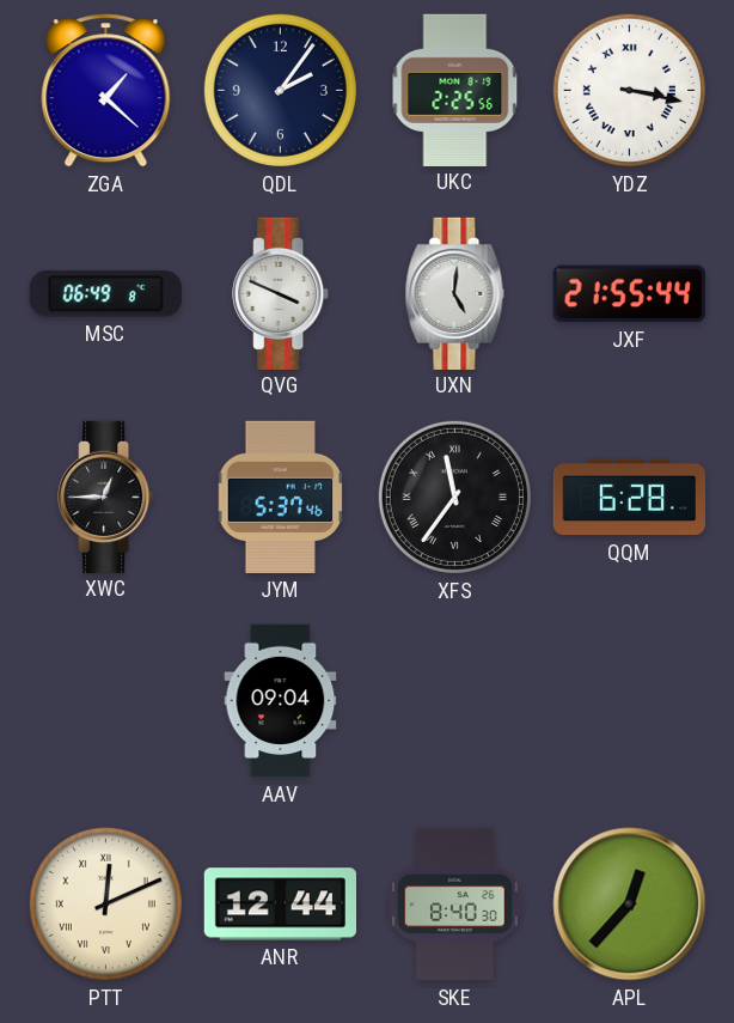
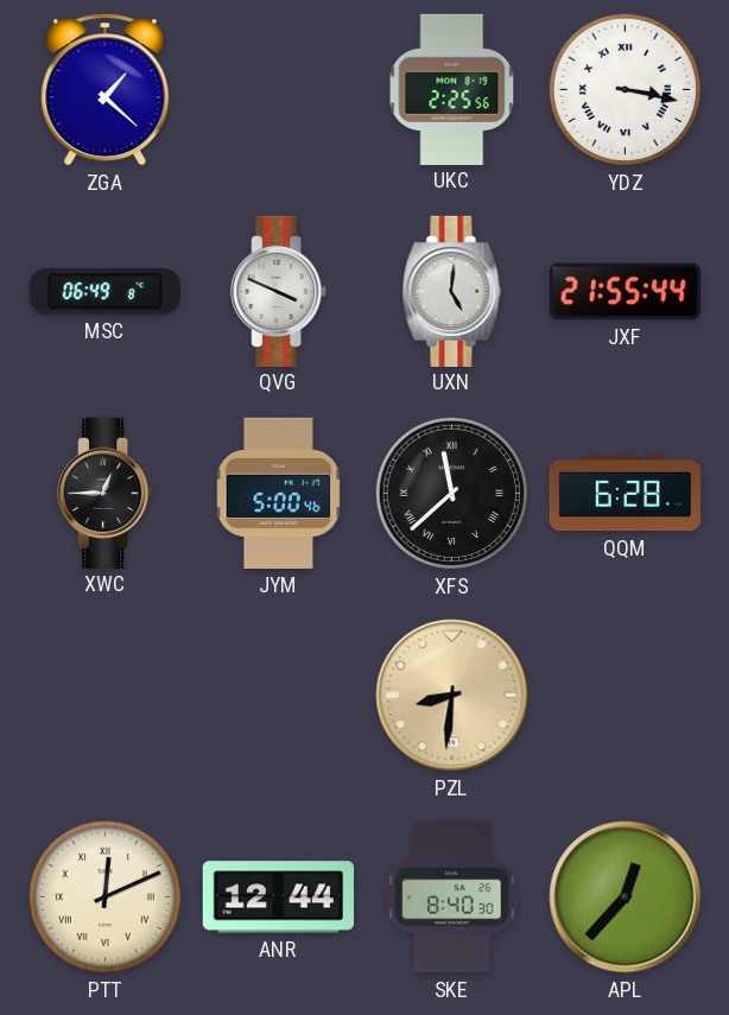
QDL: 2:06 -> none (280, 90)
JYM: 5:37 -> 5:00 (279, 493)
XFS: 11:36 -> 11:38 (451, 493)
AAV: 09:04 -> none (281, 701)
PZL: none -> 8:31 (452, 696)
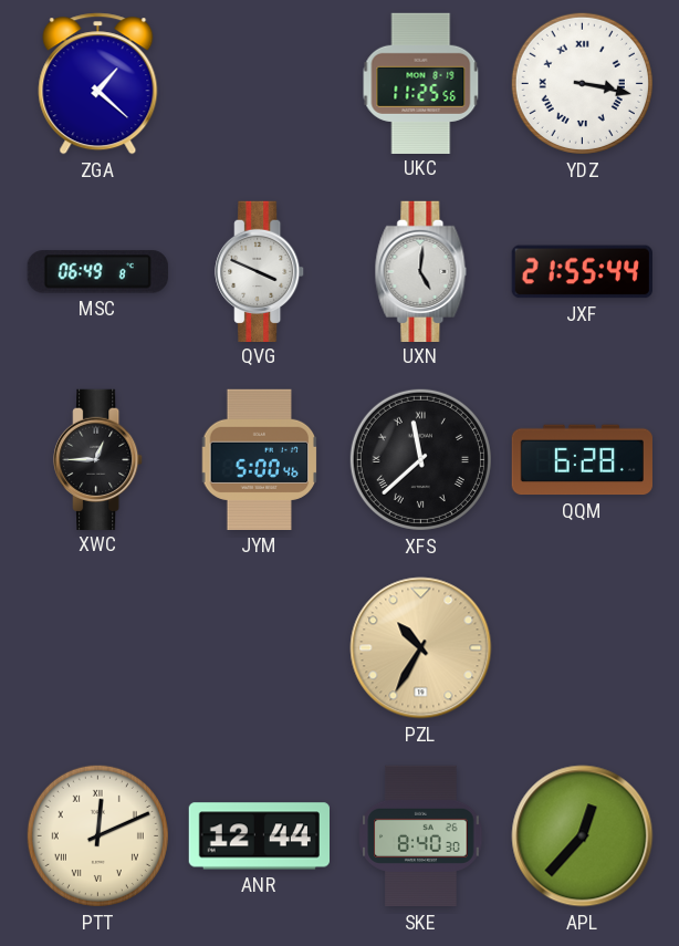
UKC: 2:25 -> 11:25 (421, 83)
PZL: 8:31 -> 10:35 (421, 648)
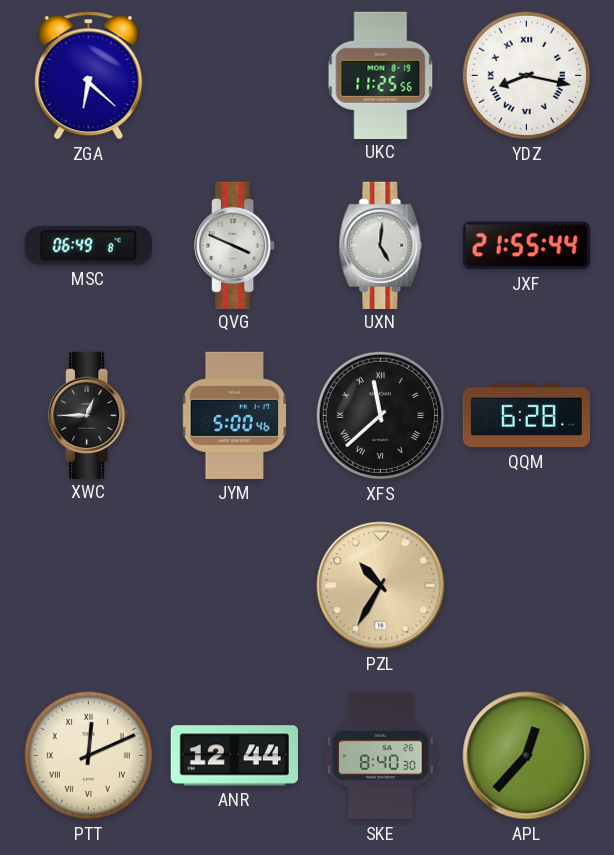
ZGA: 1:22 -> 6:22 (89, 76)
YDZ: 3:17 -> 8:17 (526, 75)
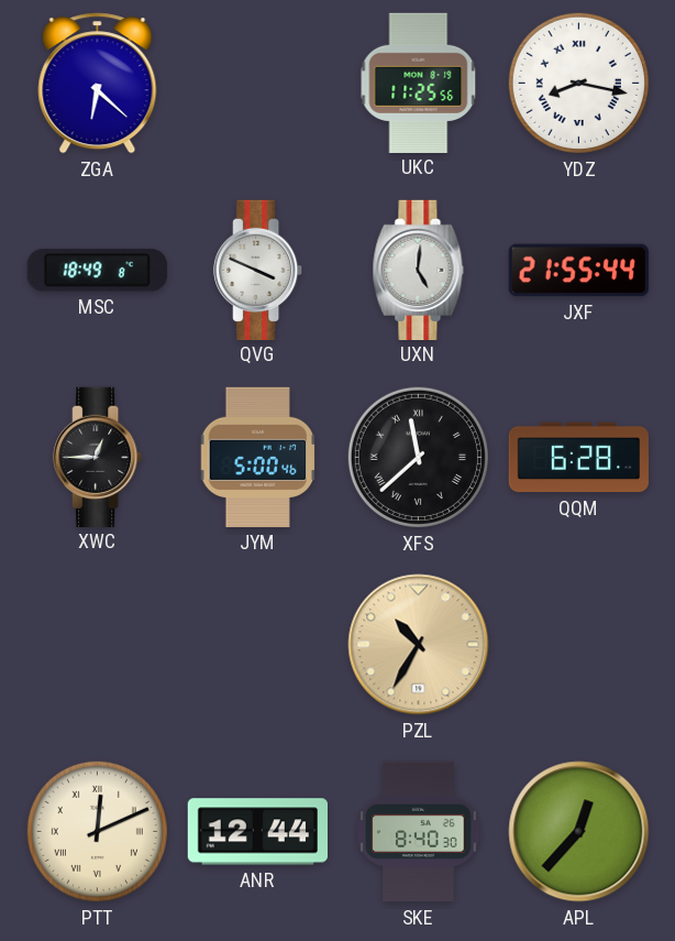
MSC: 06:49 -> 18:49 (97, 271)
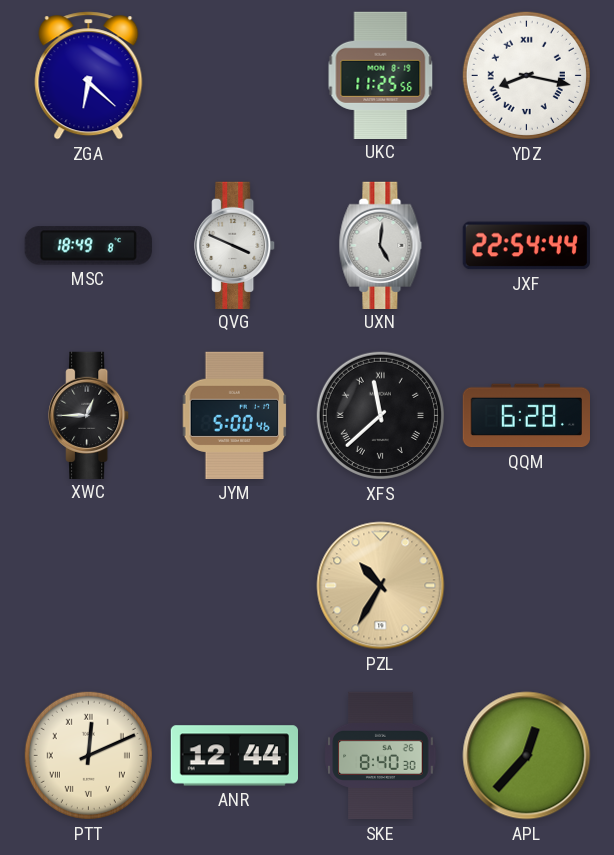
JXF: 21:55 -> 22:54 (526, 246)
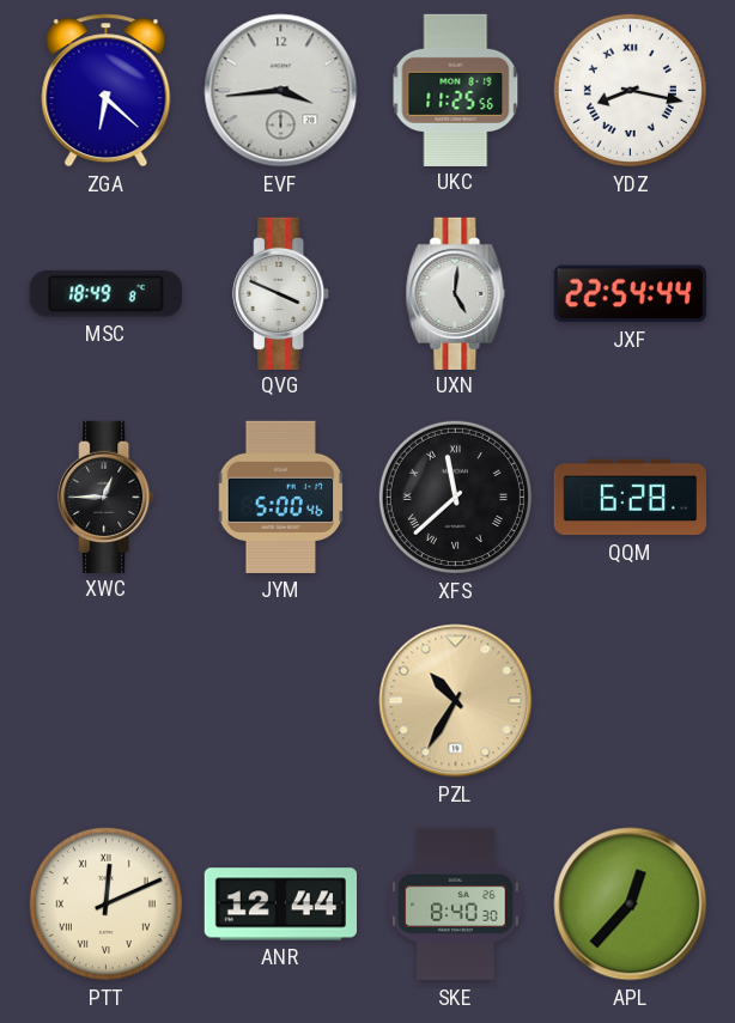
EVF: none -> 3:44 (281, 91)
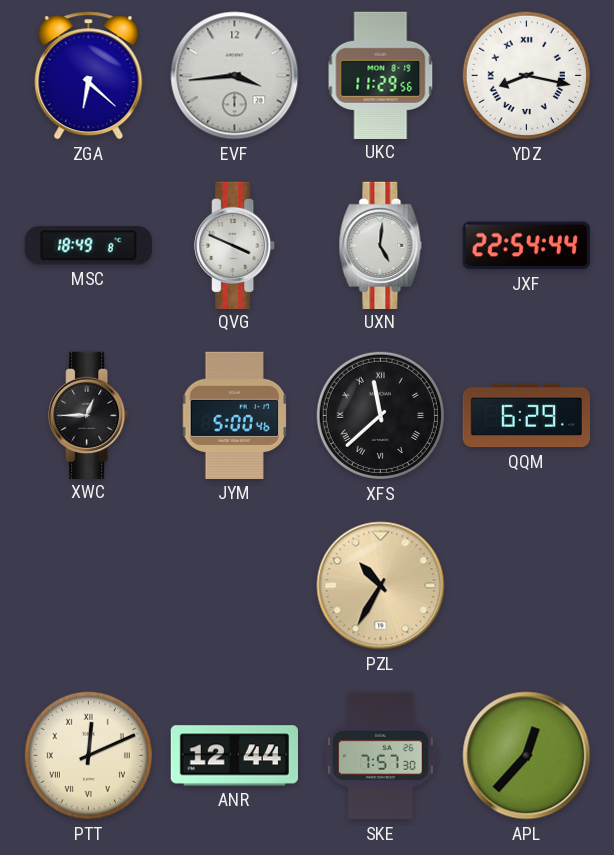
UKC: 11:25 -> 11:29 (381, 75)
QQM: 6:28 -> 6:29 (526, 416)
SKE: 8:40 -> 7:57 (381, 756)
